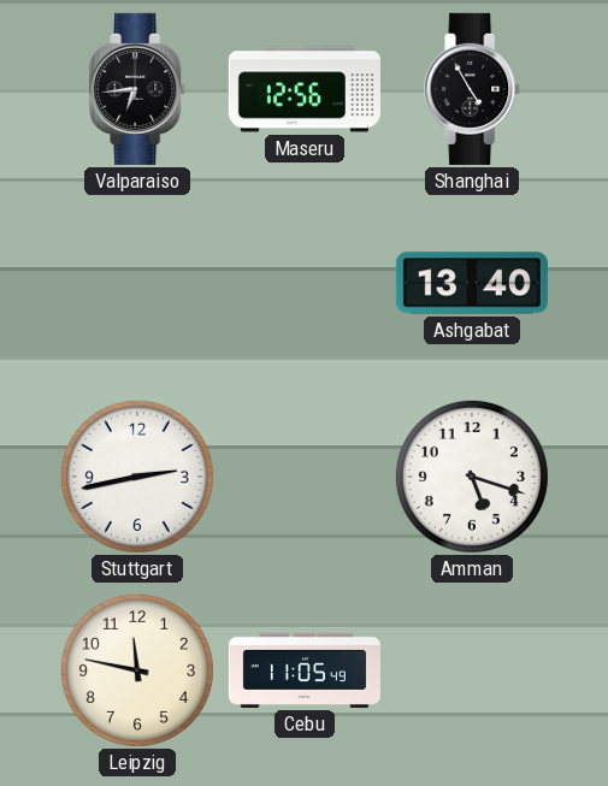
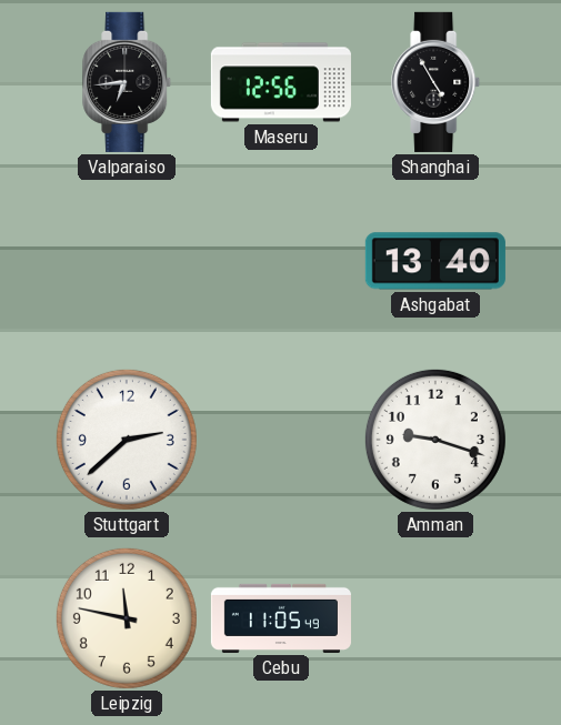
Stuttgart: 2:43 -> 2:38 (127, 440)
Amman: 5:18 -> 9:18 (435, 440)
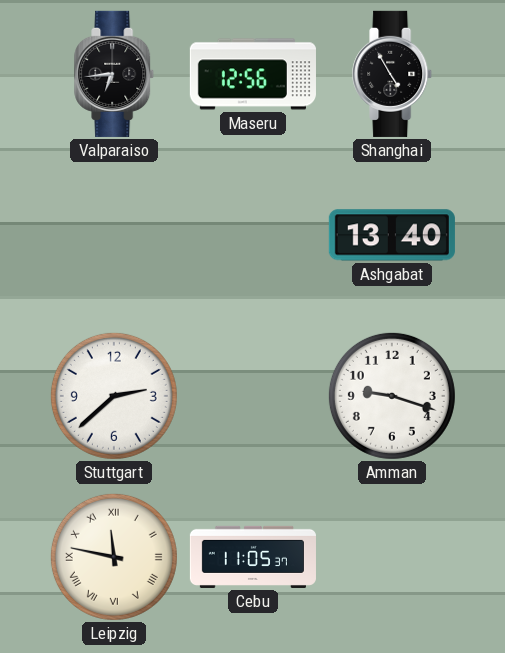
Leipzig numerals: Arabic -> Roman (114, 557)
Cebu: 11:05:49 -> 11:05:37 (253, 557)
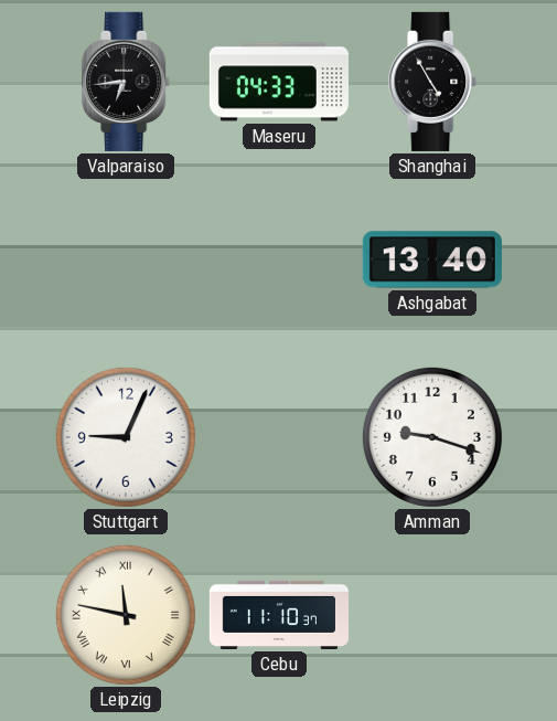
Maseru: 12:56 -> 04:33 (279, 82)
Stuttgart: 2:38 -> 9:04 (126, 437)
Cebu: 11:05 -> 11:10 (279, 615)
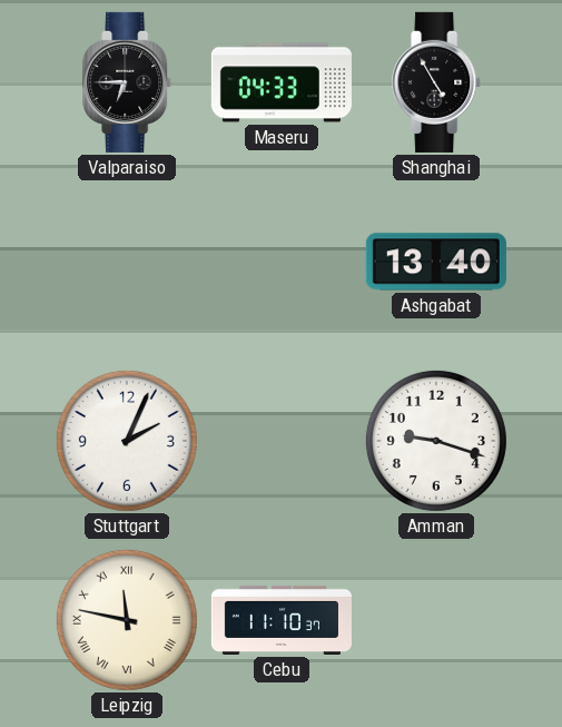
Valparaiso: 6:44 -> 6:45 (128, 82)
Stuttgart: 9:04 -> 2:04 (127, 441)
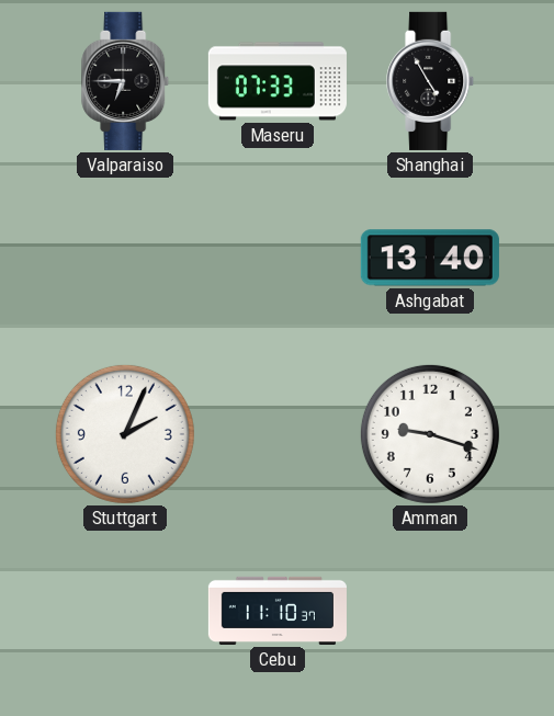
Maseru: 04:33 -> 07:33 (278, 81)
Leipzig: 11:47 -> none (127, 620)
